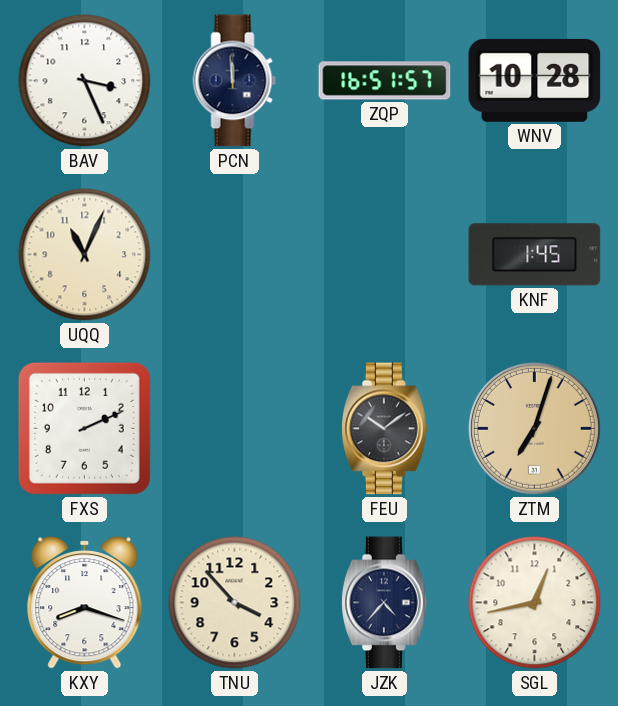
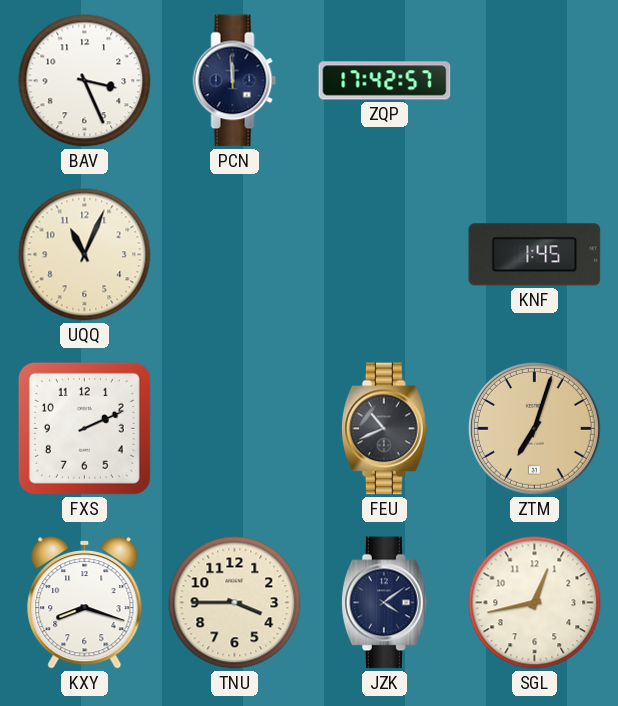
ZQP: 16:51 -> 17:42 (385, 81)
WNV: 10:28 -> none (535, 80)
FEU: 10:09 -> 10:41 (385, 429)
TNU: 3:53 -> 3:45 (235, 603)
JZK: 4:37 -> 4:09 (385, 603)
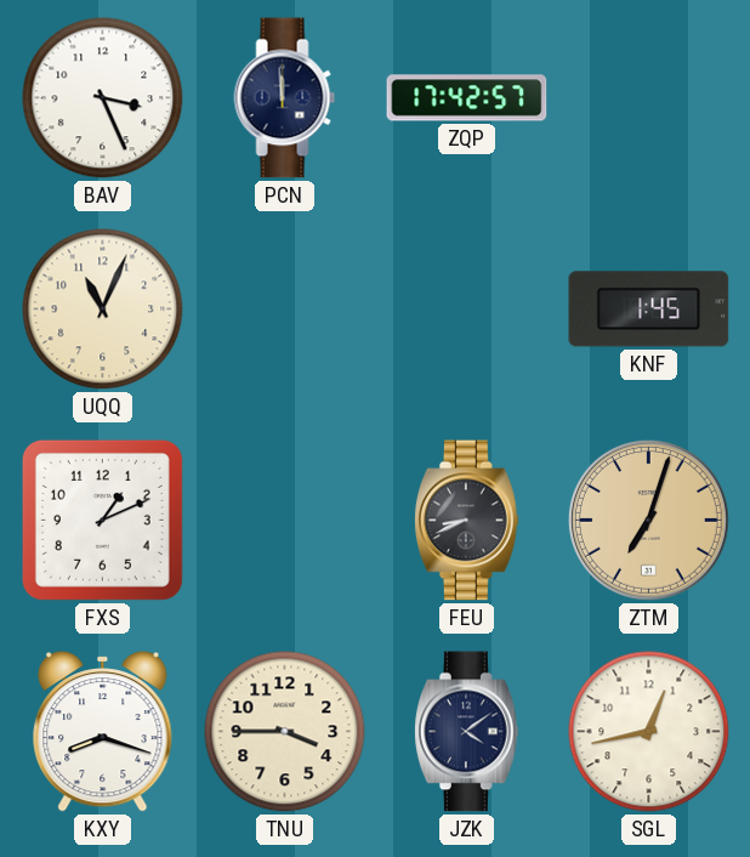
FXS: 2:11 -> 1:11 (102, 520)
FEU: 10:41 -> 8:41 (467, 521)
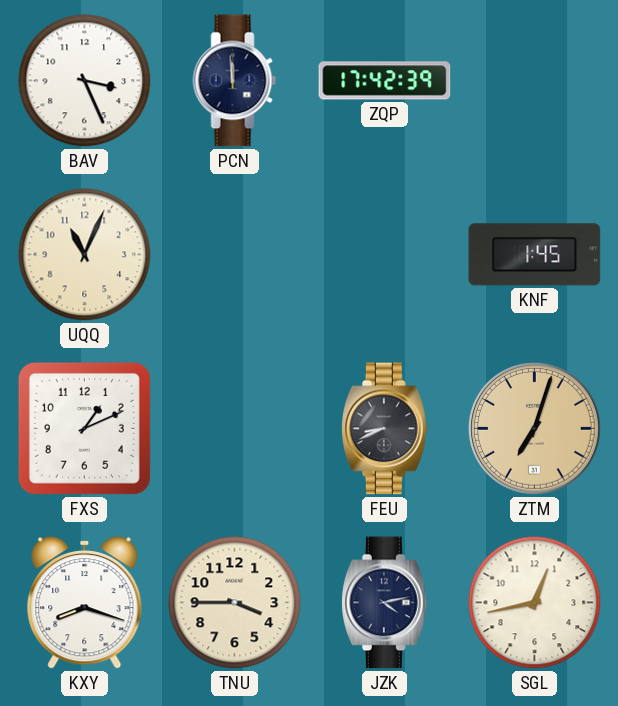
ZQP: 17:42:57 -> 17:42:39 (385, 81)
JZK: 4:09 -> 4:13 (385, 603)
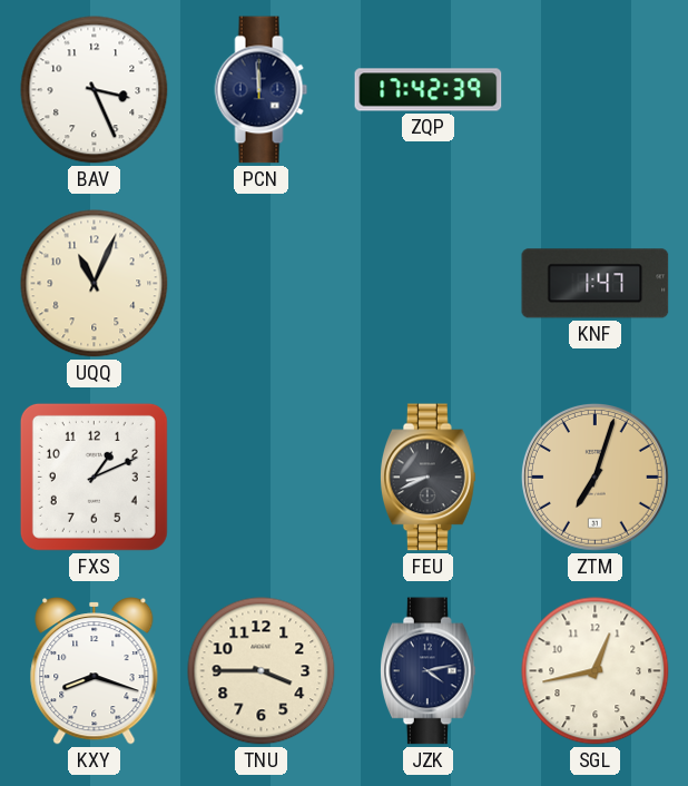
KNF: 1:45 -> 1:47 (596, 284)
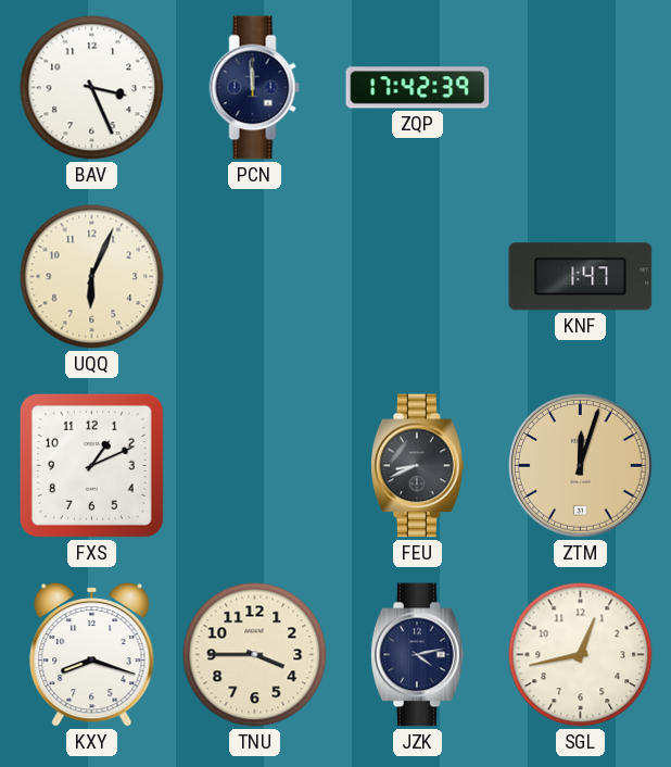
UQQ: 11:04 -> 6:04 (92, 277)
ZTM: 7:03 -> 12:03 (580, 465)
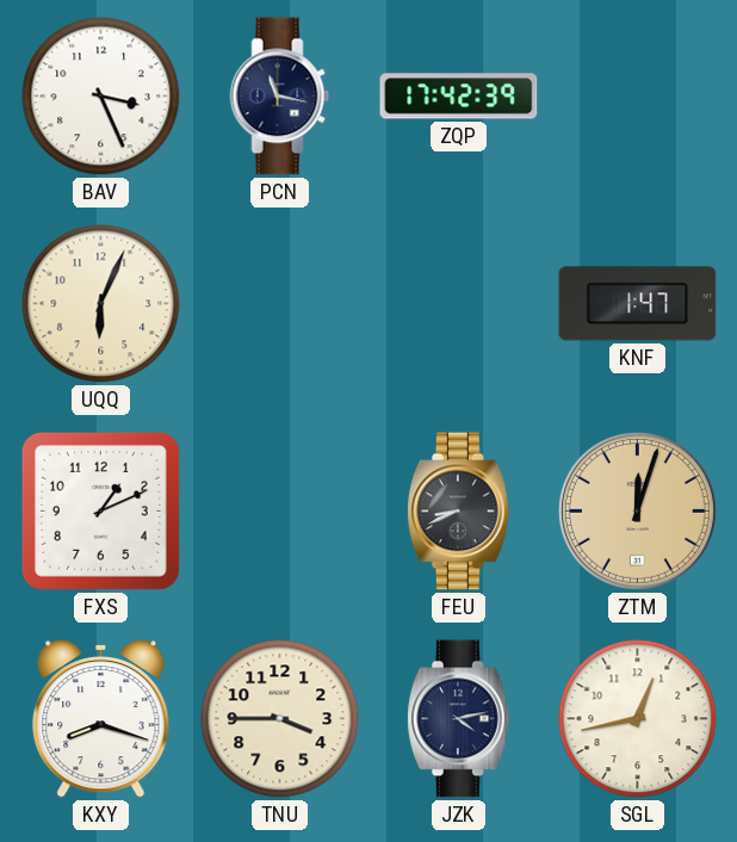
PCN: 11:59 -> 11:17 (280, 97)
